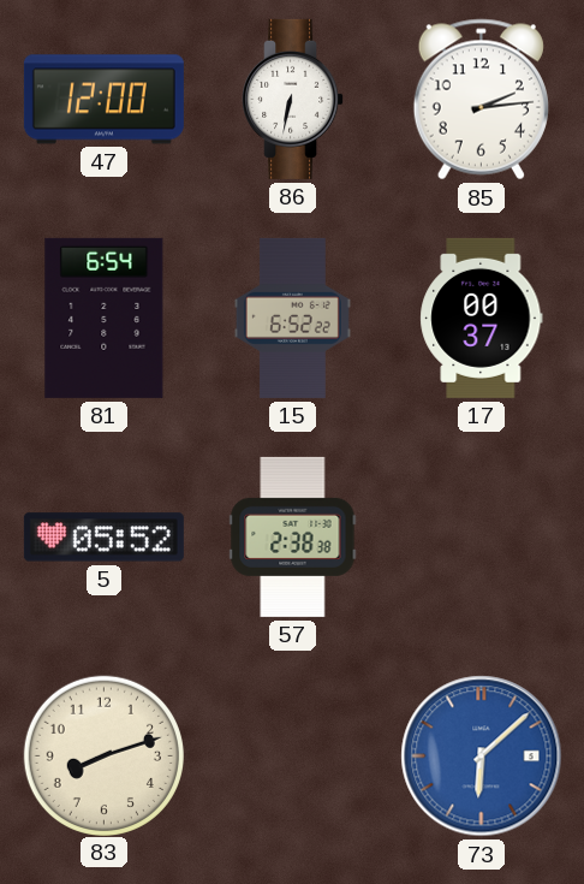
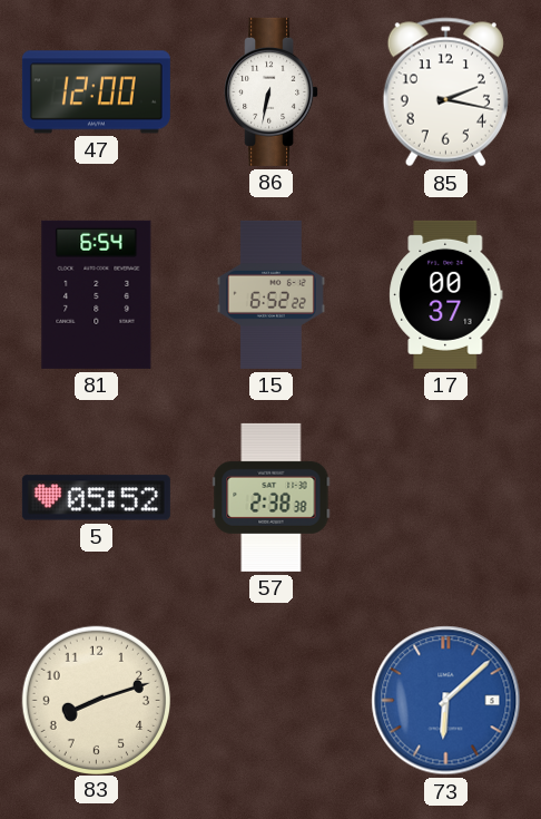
85: 2:14 -> 2:17 (445, 92)
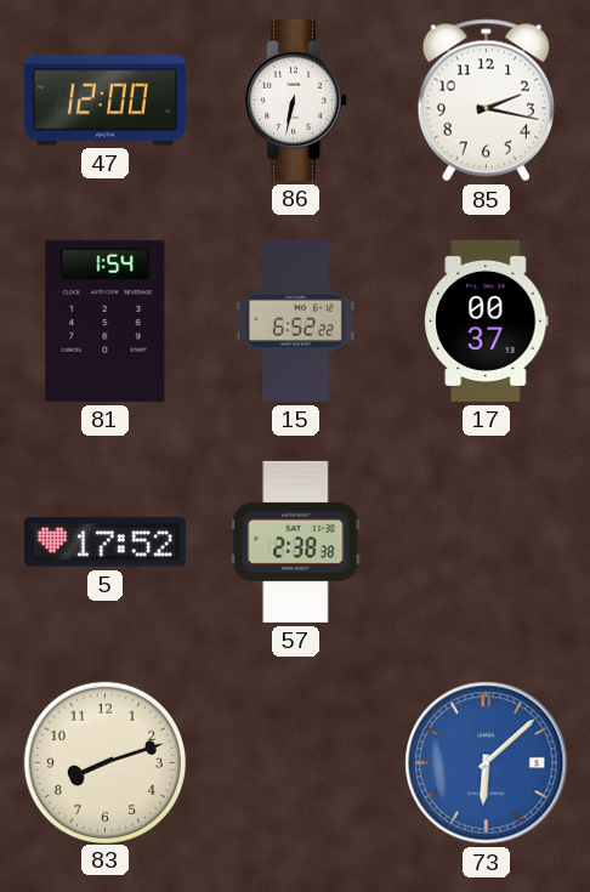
81: 6:54 -> 1:54 (106, 320)
5: 05:52 -> 17:52 (104, 542)
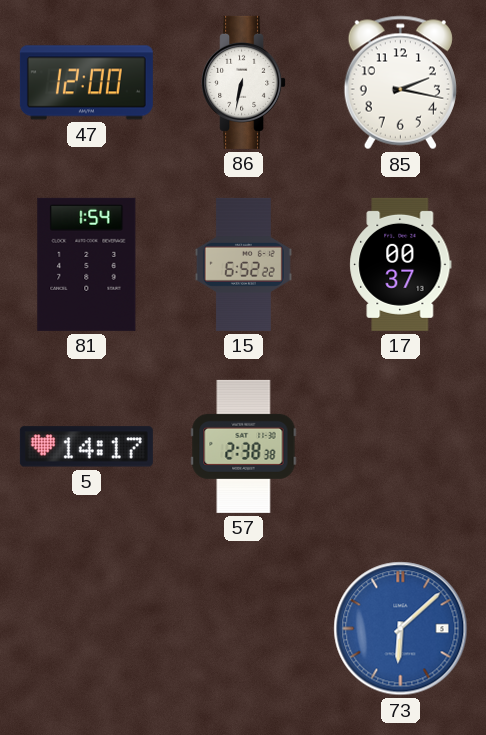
5: 17:52 -> 14:17 (86, 447)
83: 8:12 -> none (104, 762)
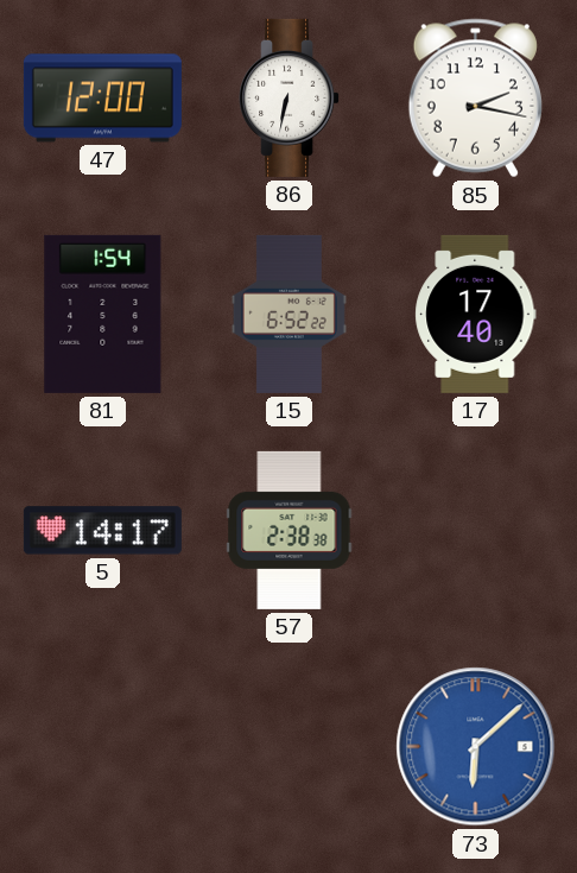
17: 00:37 -> 17:40 (476, 314)
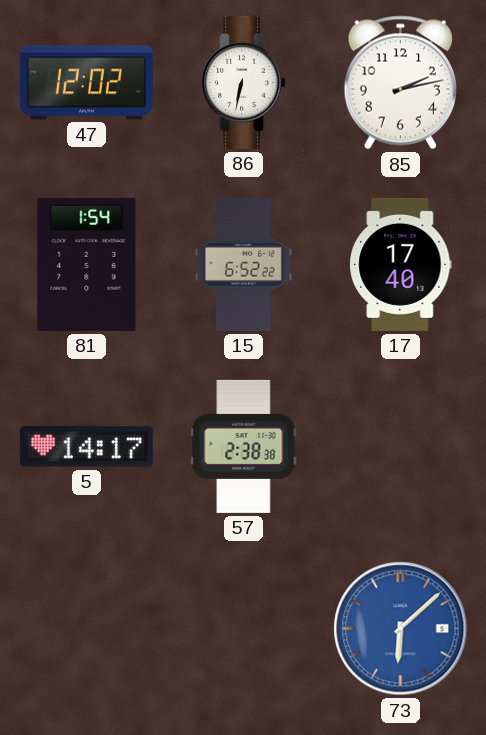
47: 12:00 -> 12:02 (86, 83)
85: 2:17 -> 2:13 (400, 83)
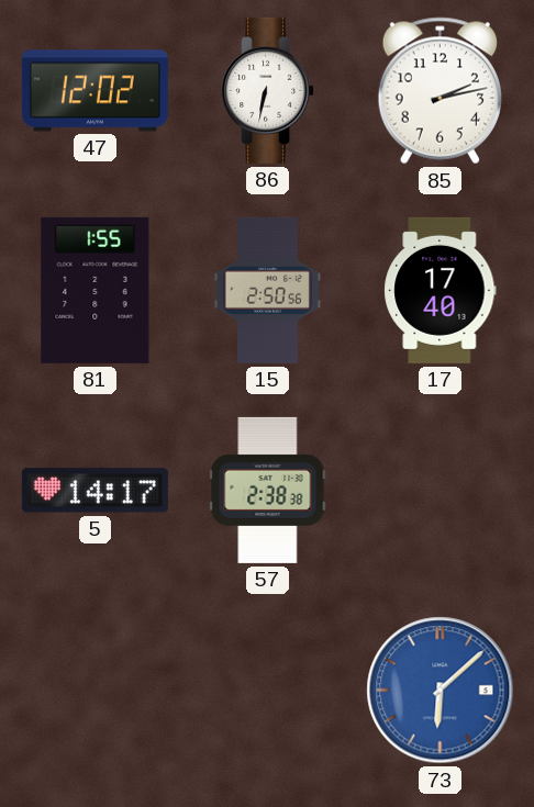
81: 1:54 -> 1:55 (96, 290)
15: 6:52 -> 2:50 (267, 290)
